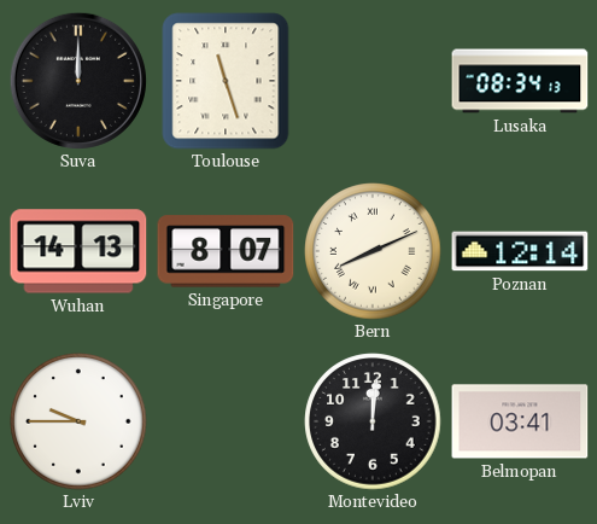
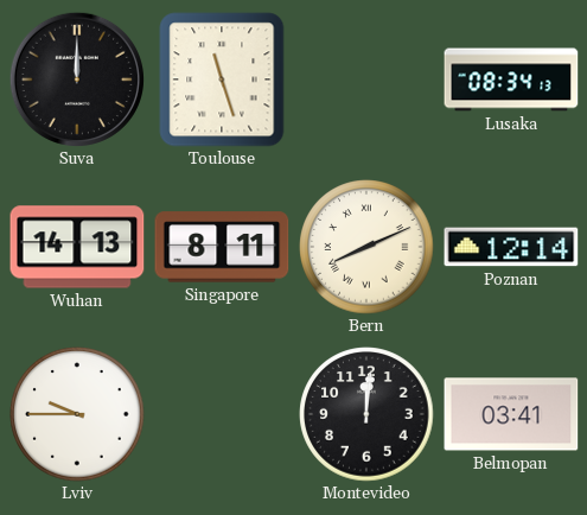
Singapore: 8:07 -> 8:11 (222, 247)
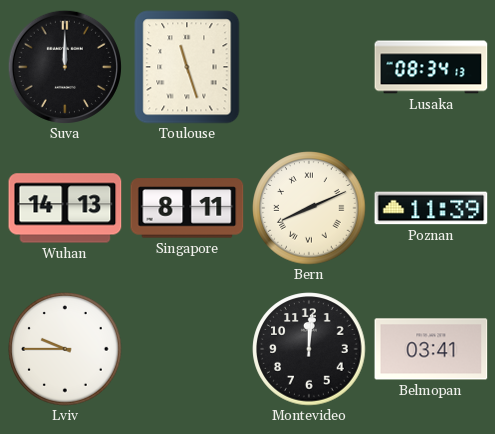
Poznan: 12:14 -> 11:39 (431, 208)
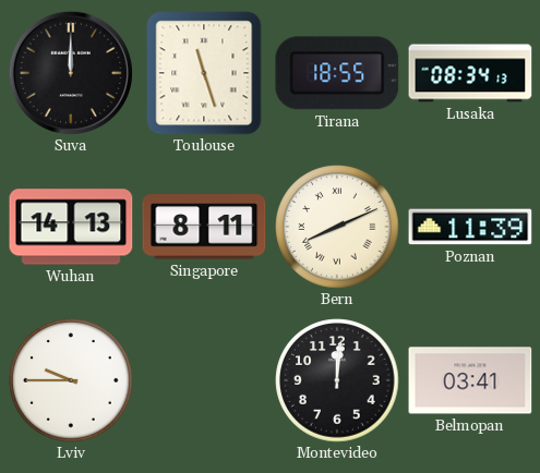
Tirana: none -> 18:55 (337, 73)
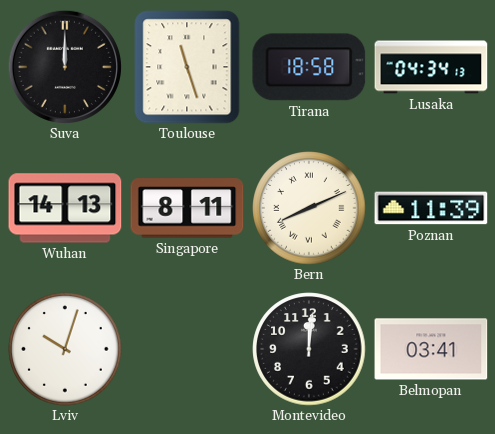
Tirana: 18:55 -> 18:58 (309, 67)
Lusaka: 08:34 -> 04:34 (431, 67)
Lviv: 9:45 -> 10:03 (65, 349)
